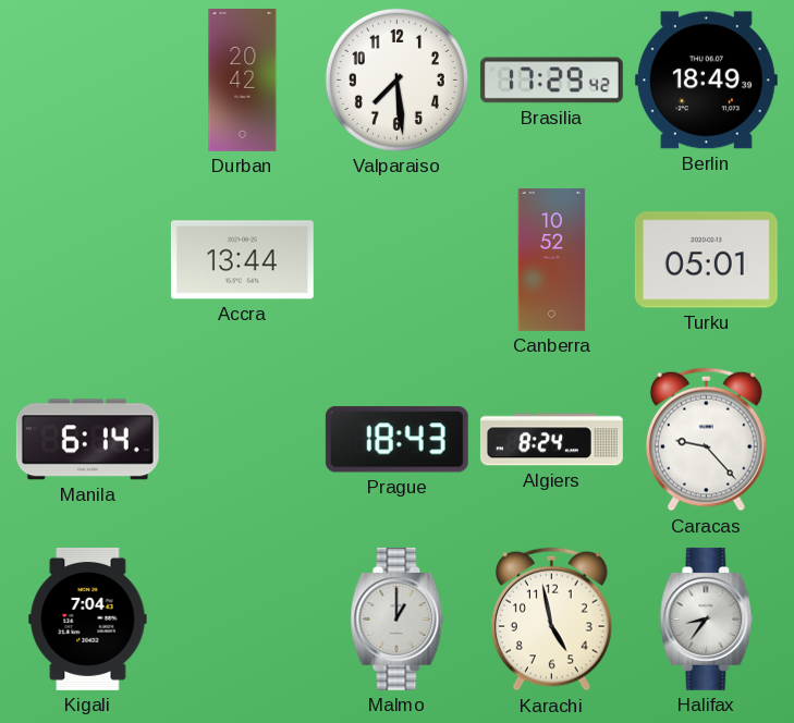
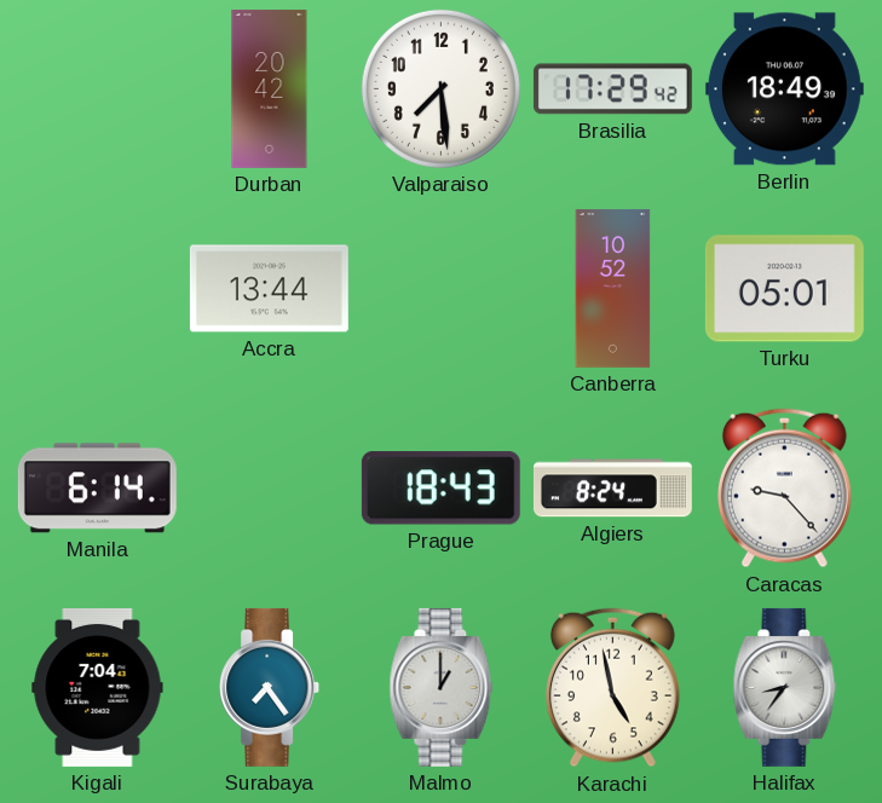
Surabaya: none -> 7:24 (270, 687)
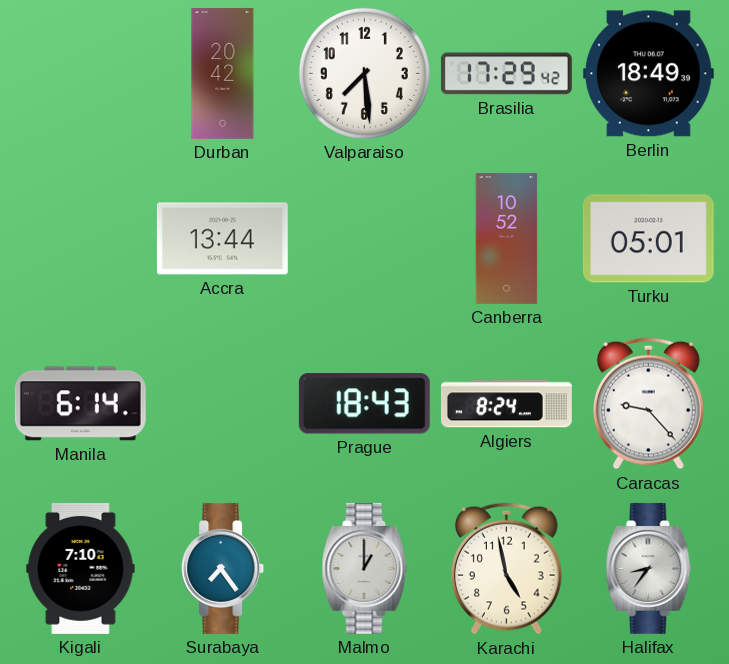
Kigali: 7:04 -> 7:10 (81, 568)
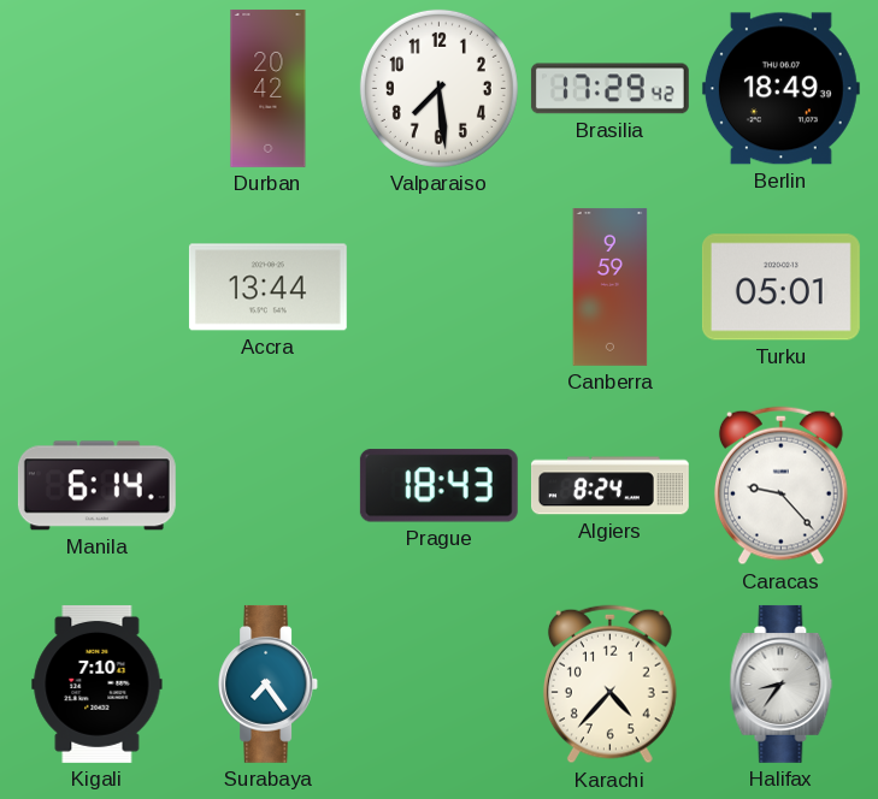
Canberra: 10:52 -> 9:59 (611, 286)
Malmo: 1:00 -> none (365, 568)
Karachi: 4:58 -> 4:37 (609, 685)
